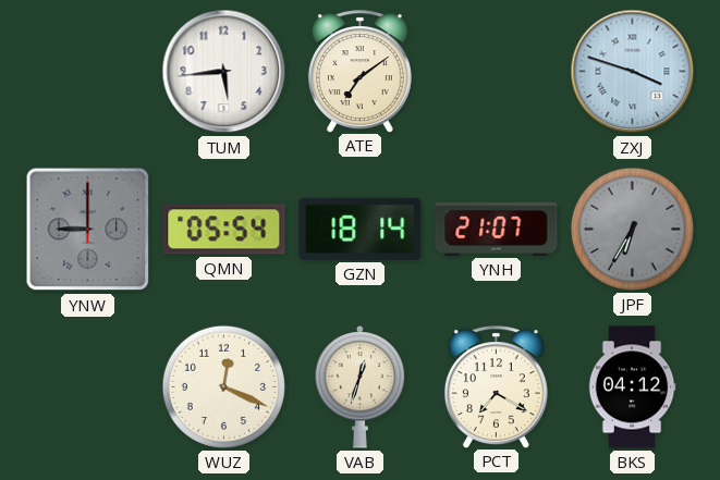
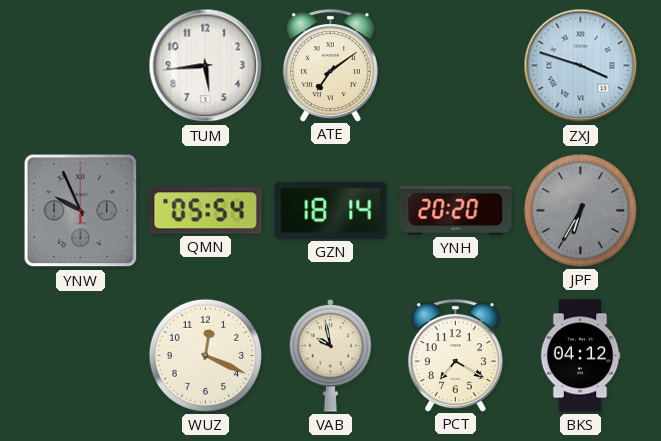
YNW: 9:00 -> 9:56 (81, 211)
YNH: 21:07 -> 20:20 (456, 210)
VAB: 12:33 -> 9:58 (331, 355)
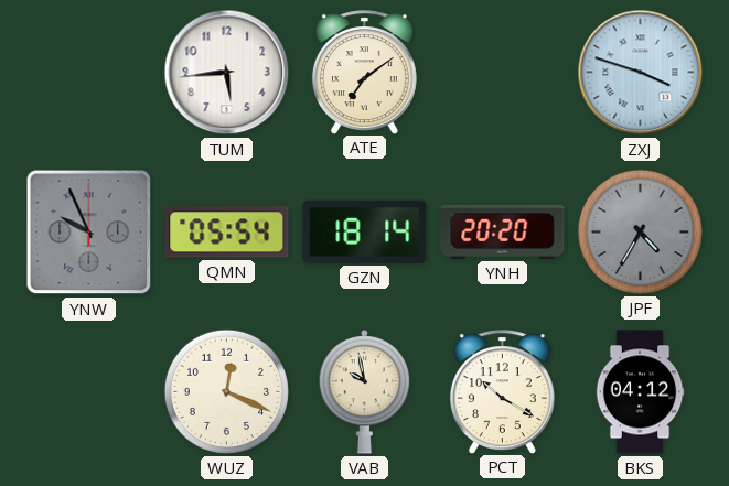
JPF: 6:35 -> 4:35 (640, 231)
PCT: 7:20 -> 10:20 (502, 391)
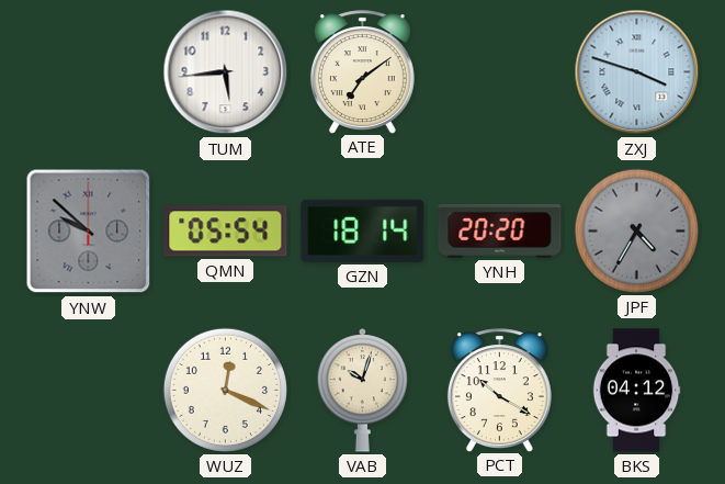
YNW: 9:56 -> 9:52 (89, 232)
VAB: 9:58 -> 10:03 (363, 390)
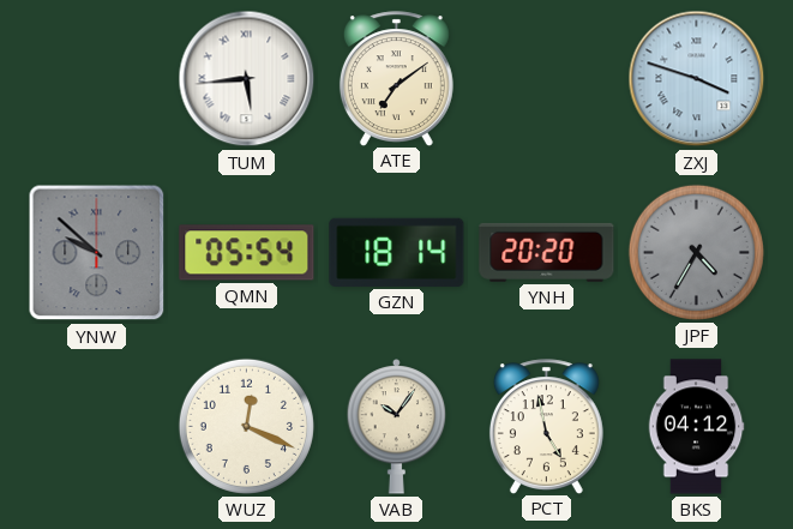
TUM numerals: Arabic -> Roman (247, 79)
VAB: 10:03 -> 10:06 (397, 426)
PCT: 10:20 -> 4:58 (546, 426)
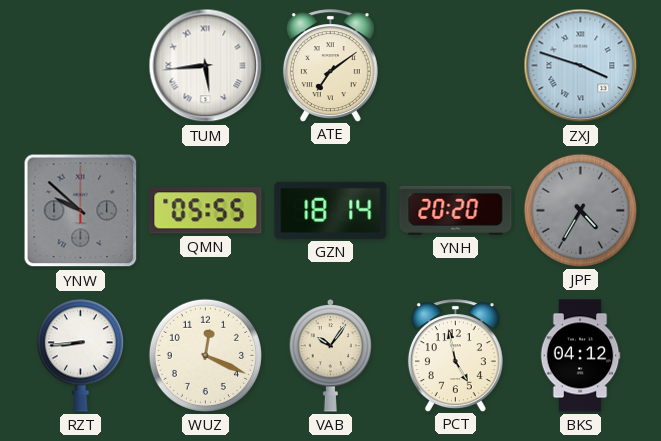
QMN: 05:54 -> 05:55 (206, 211)
RZT: none -> 8:44 (80, 355)
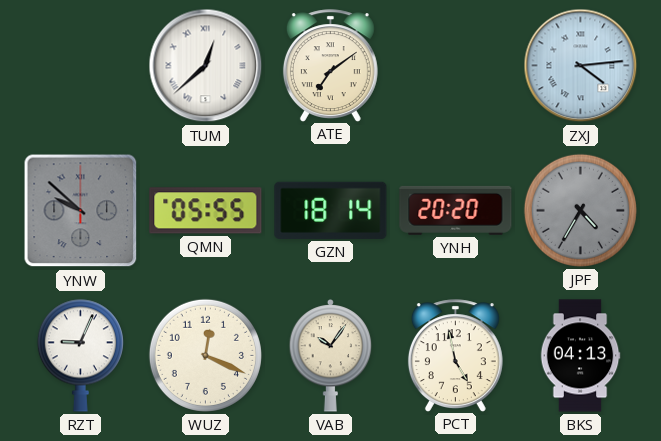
TUM: 5:44 -> 12:38 (206, 66)
ZXJ: 3:48 -> 4:14 (581, 66)
RZT: 8:44 -> 9:04 (80, 355)
BKS: 04:12 -> 04:13 (580, 356)
